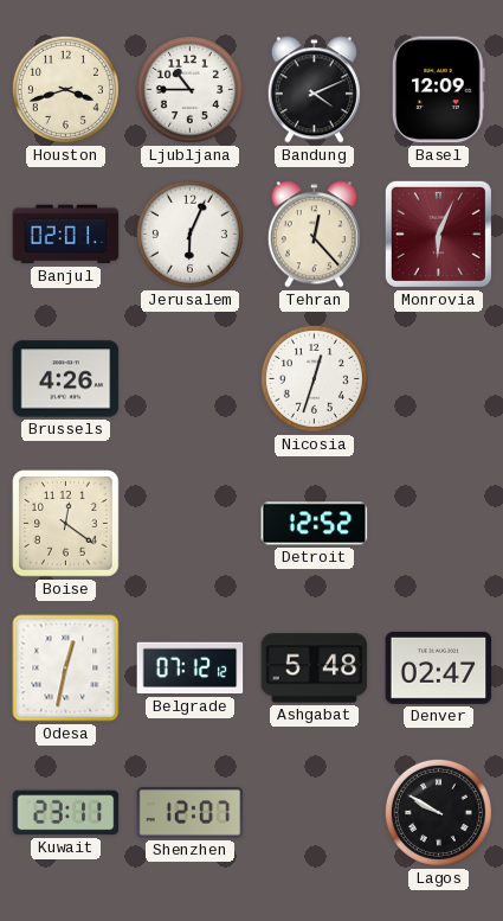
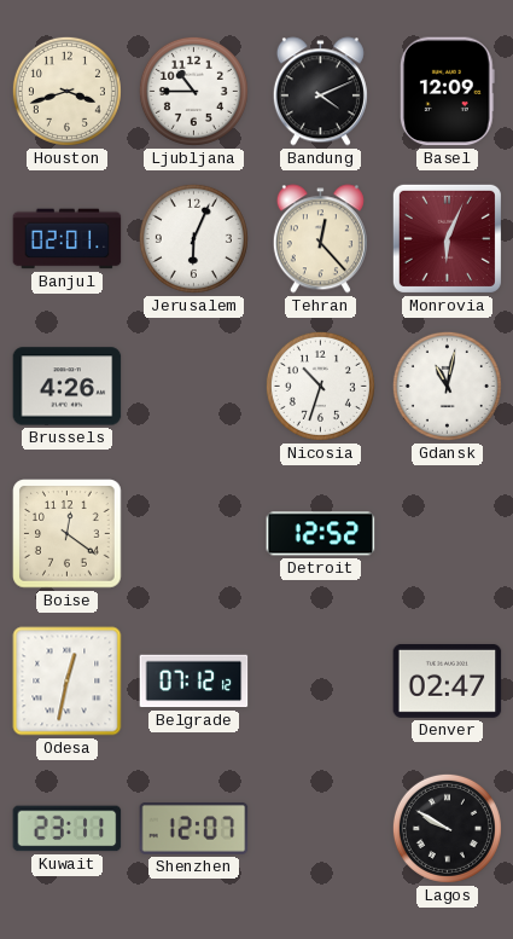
Nicosia: 12:33 -> 10:33 (320, 386)
Gdansk: none -> 11:02 (447, 386)
Ashgabat: 5:48 -> none (315, 669)
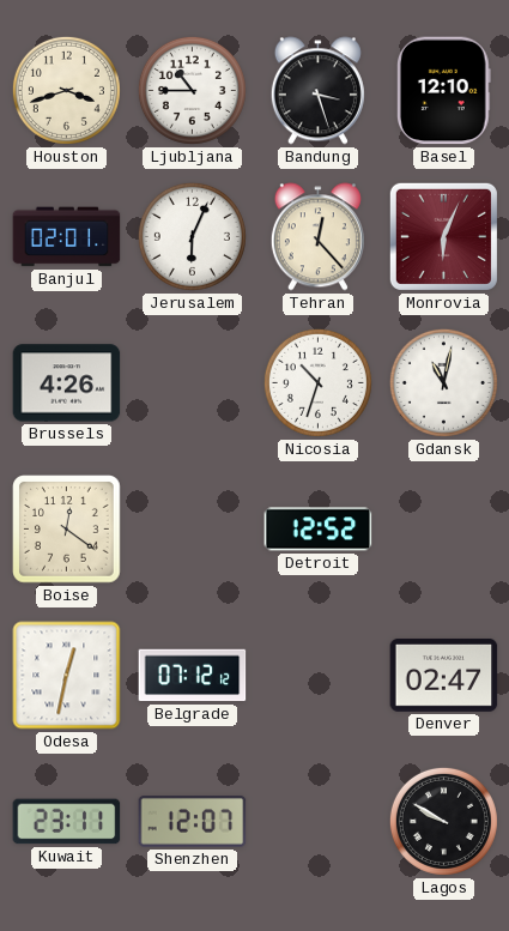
Bandung: 4:11 -> 3:27 (317, 91)
Basel: 12:09 -> 12:10 (443, 91)
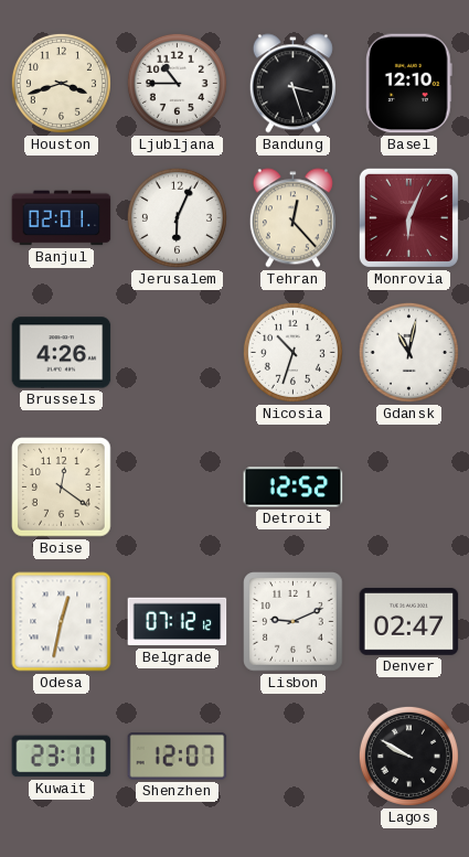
Lisbon: none -> 9:11 (294, 622)
